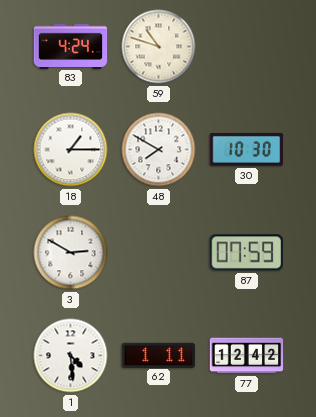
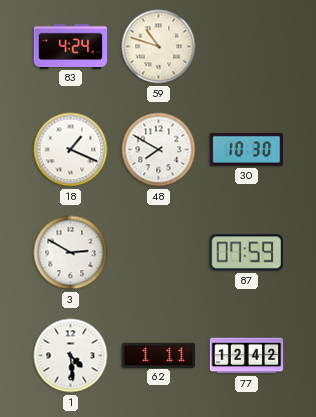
18: 1:15 -> 1:19 (71, 150)
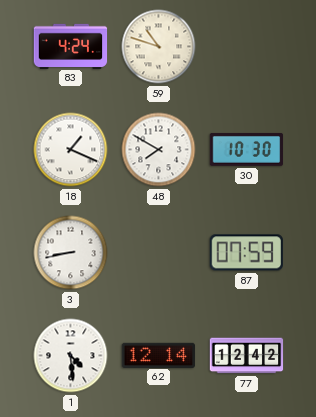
3: 2:50 -> 8:43 (71, 253)
62: 1:11 -> 12:14 (159, 355)
